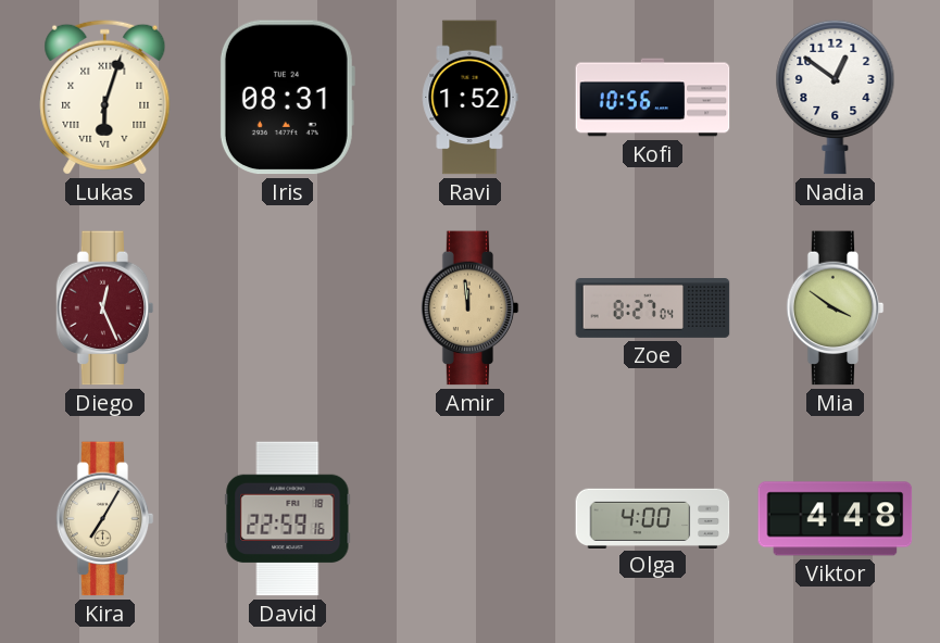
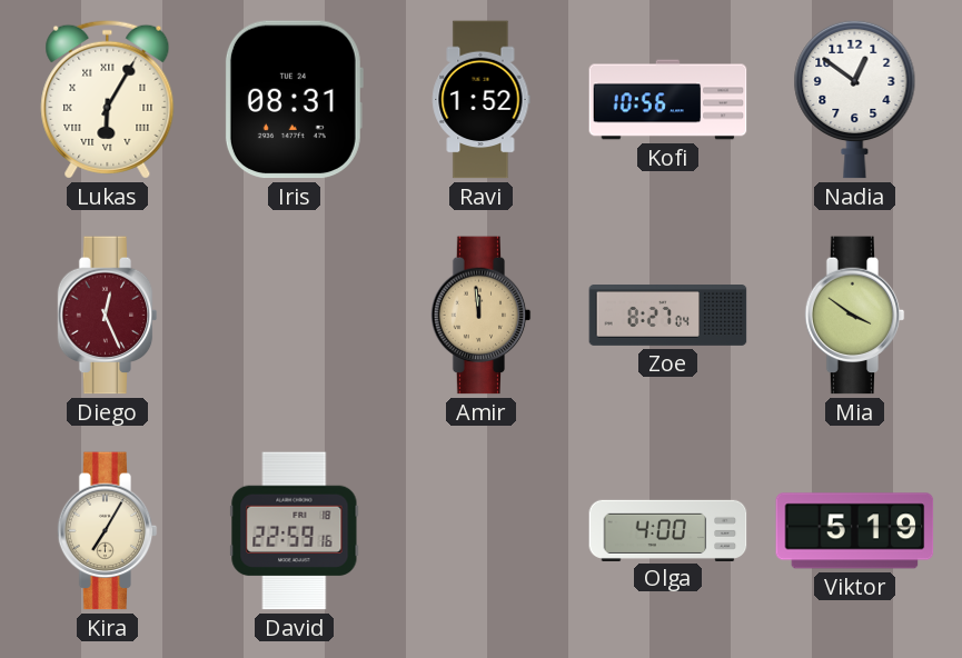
Lukas: 6:03 -> 6:05 (108, 99)
Viktor: 4:48 -> 5:19 (855, 531)
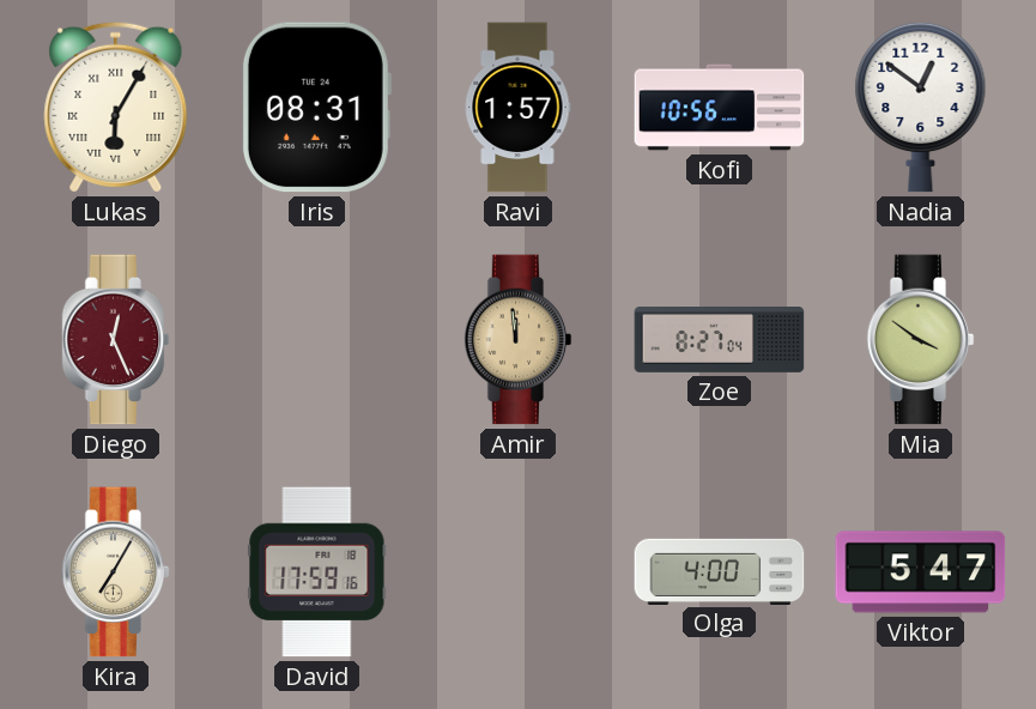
Ravi: 1:52 -> 1:57 (519, 108)
David: 22:59 -> 17:59 (317, 572)
Viktor: 5:19 -> 5:47 (921, 572)
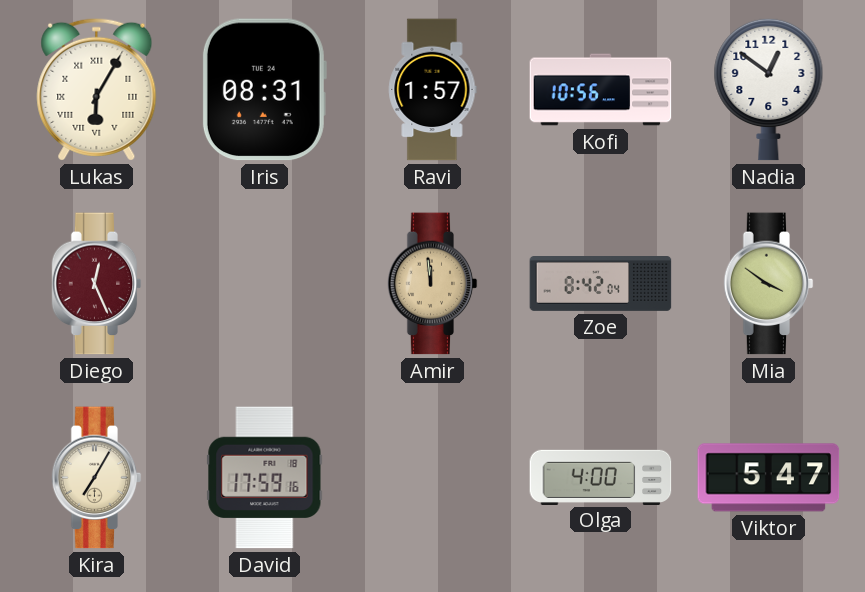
Zoe: 8:27 -> 8:42 (601, 284)
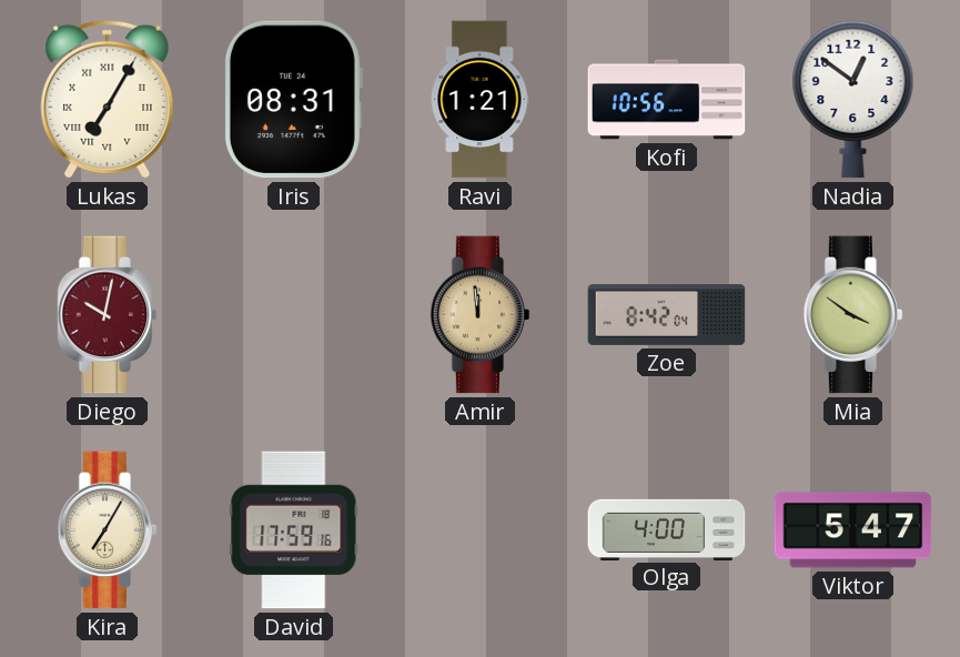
Lukas: 6:05 -> 7:05 (108, 99)
Ravi: 1:57 -> 1:21 (481, 100)
Diego: 12:26 -> 10:02 (108, 315)
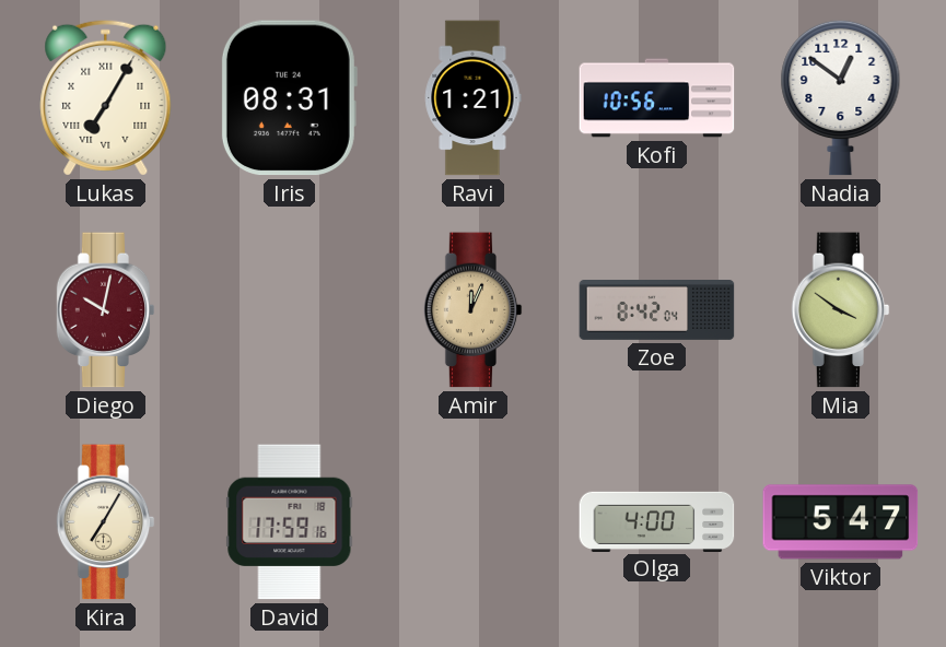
Amir: 11:59 -> 12:04 (474, 310)
